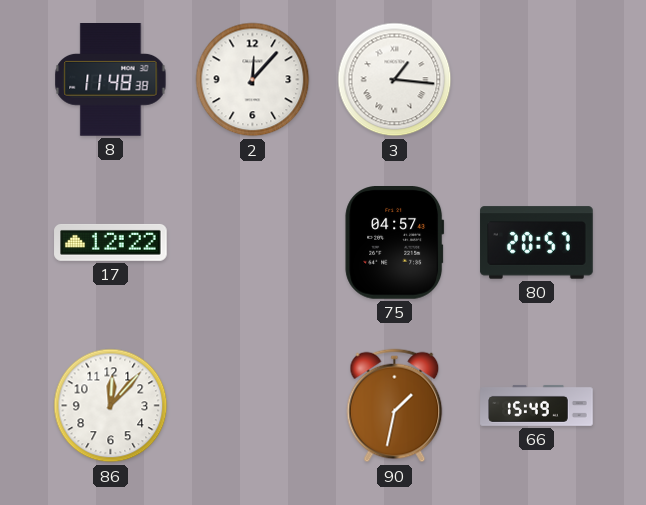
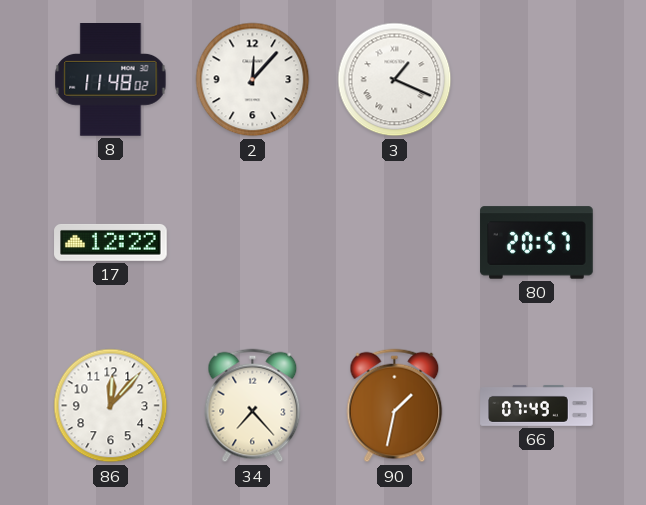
8: 11:48:38 -> 11:48:02 (111, 80)
3: 1:16 -> 1:19 (395, 80)
75: 04:57 -> none (395, 243)
34: none -> 7:23 (253, 406)
66: 15:49 -> 07:49 (537, 405)
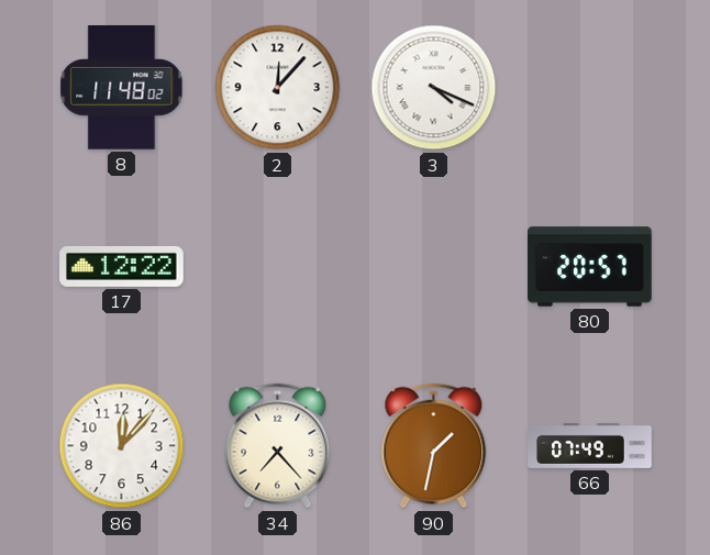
3: 1:19 -> 4:19 (434, 88)
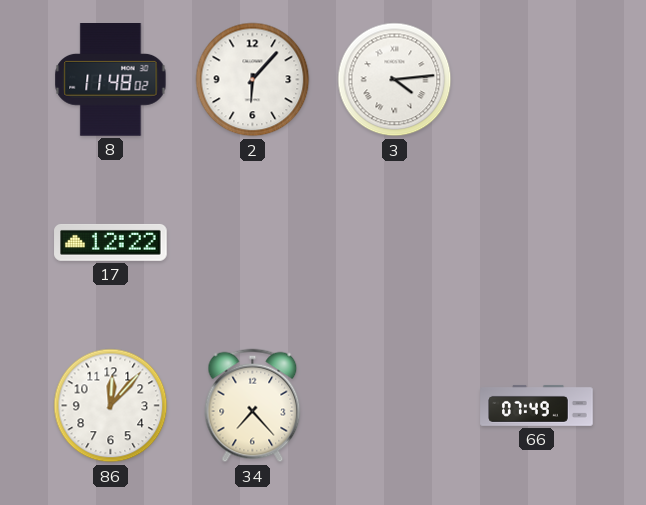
2: 12:07 -> 6:07 (253, 80)
3: 4:19 -> 4:14 (395, 80)
80: 20:57 -> none (590, 267)
90: 1:32 -> none (434, 446)
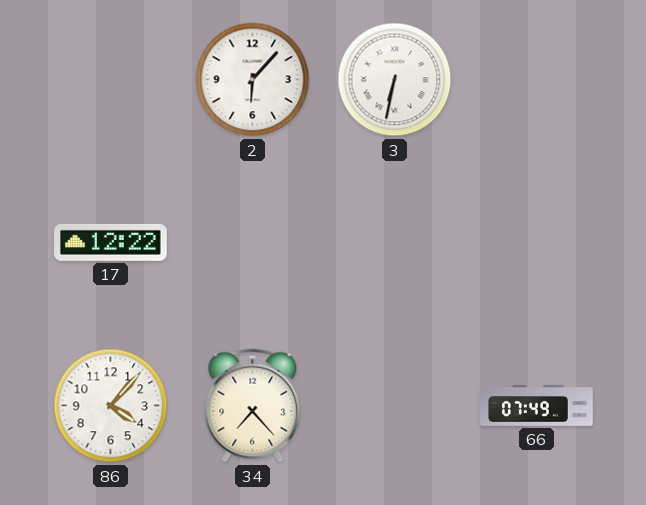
8: 11:48 -> none (111, 80)
3: 4:14 -> 6:32 (395, 80)
86: 12:07 -> 4:07 (111, 406)
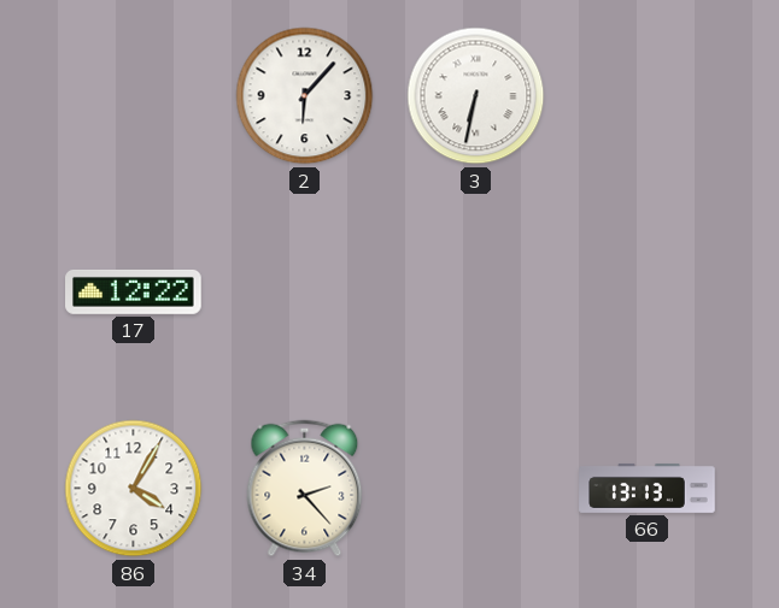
86: 4:07 -> 4:05 (134, 489)
34: 7:23 -> 2:23 (305, 489)
66: 07:49 -> 13:13 (648, 488)
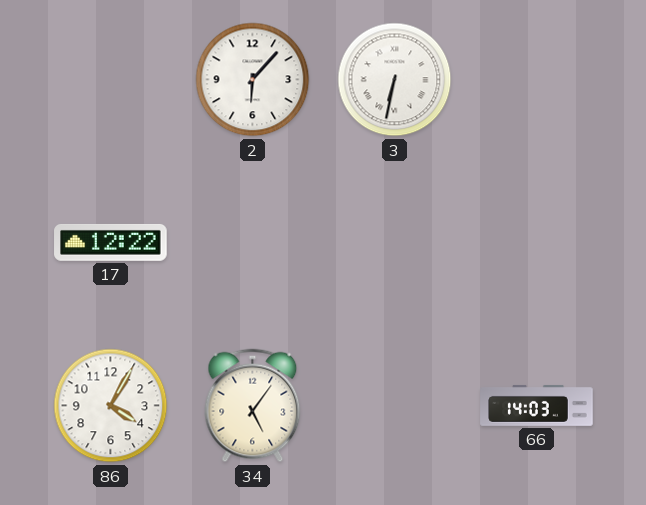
34: 2:23 -> 5:06 (253, 406)
66: 13:13 -> 14:03 (537, 405)
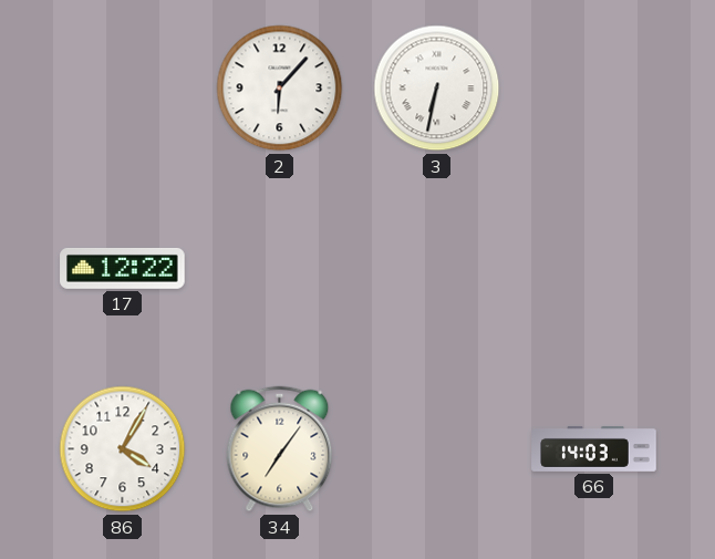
34: 5:06 -> 7:06 (280, 449)
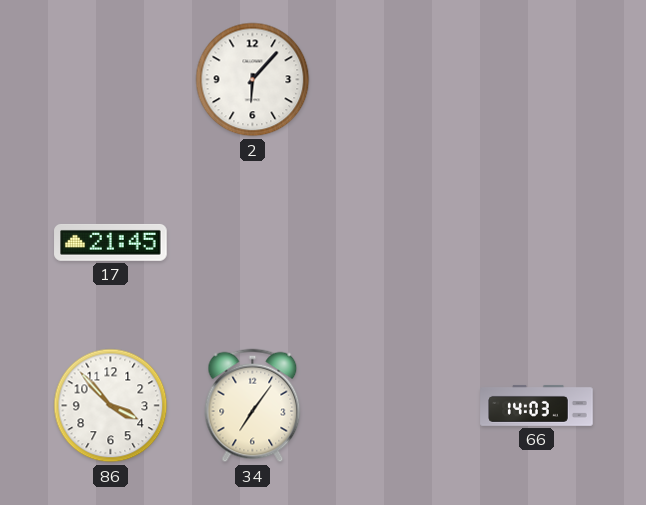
3: 6:32 -> none (437, 89)
17: 12:22 -> 21:45 (111, 242)
86: 4:05 -> 3:53 (111, 406)
